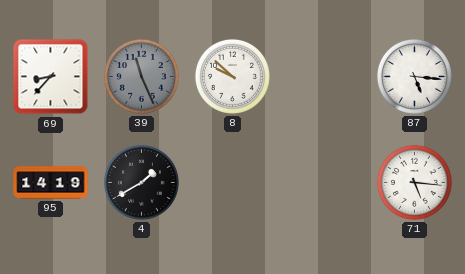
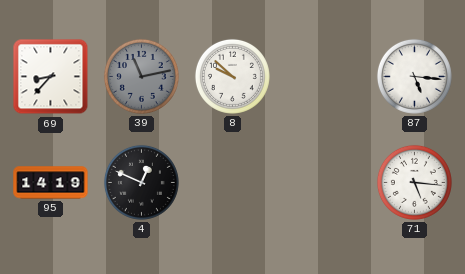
39: 11:26 -> 11:13 (141, 76)
4: 1:40 -> 12:49 (141, 182)
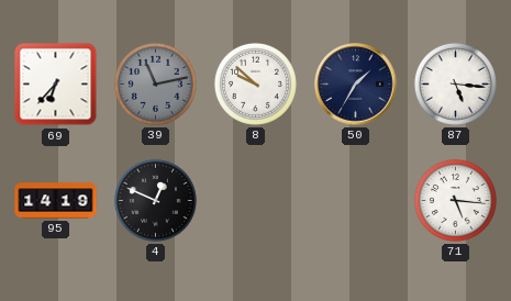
69: 8:37 -> 6:37 (56, 85)
50: none -> 1:35 (356, 85)
